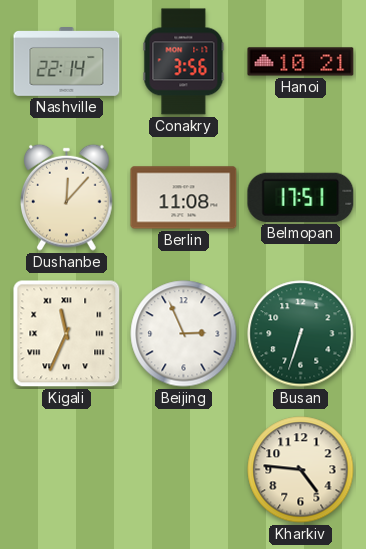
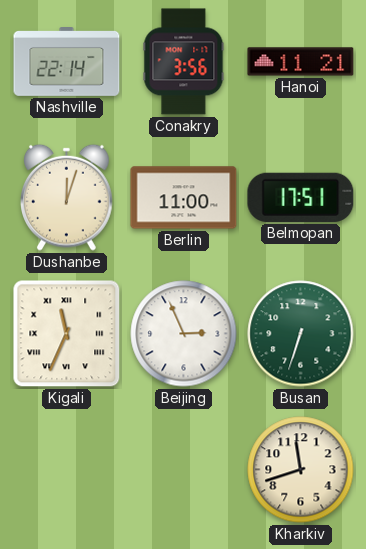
Hanoi: 10:21 -> 11:21 (301, 62)
Dushanbe: 12:07 -> 12:03 (67, 197)
Berlin: 11:08 -> 11:00 (184, 198)
Kharkiv: 4:46 -> 11:42 (301, 470)
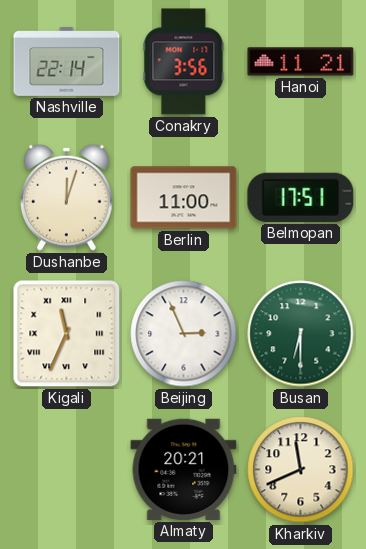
Busan: 6:33 -> 6:30 (301, 334)
Almaty: none -> 20:21 (184, 469)
Kharkiv: 11:42 -> 11:41 (301, 470)
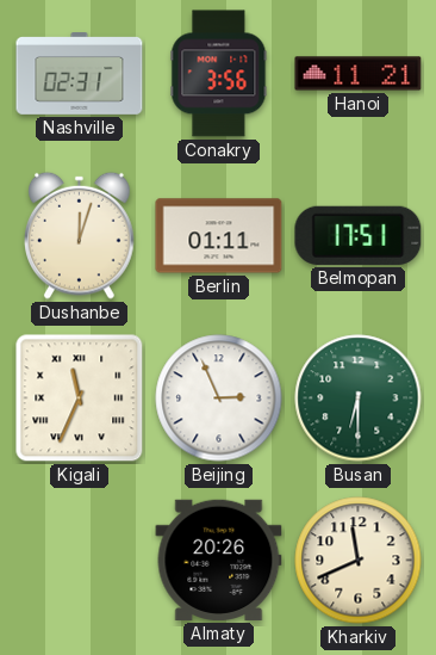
Nashville: 22:14 -> 02:31 (80, 74)
Berlin: 11:00 -> 01:11 (219, 236)
Almaty: 20:21 -> 20:26 (219, 560)
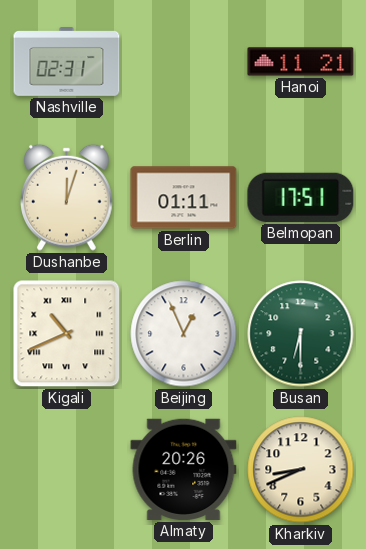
Conakry: 3:56 -> none (219, 74)
Kigali: 11:34 -> 10:41 (67, 334)
Beijing: 2:56 -> 12:56 (184, 334)
Kharkiv: 11:41 -> 8:41 (301, 470)
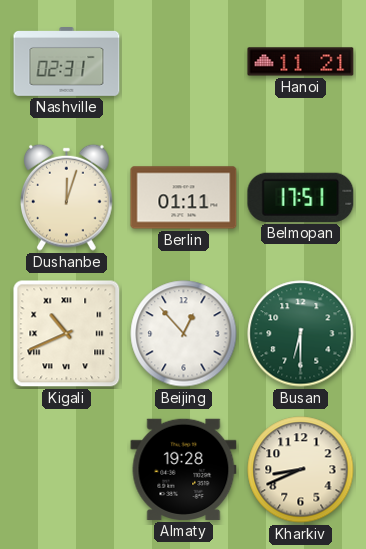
Beijing: 12:56 -> 12:53 (184, 334)
Almaty: 20:26 -> 19:28 (184, 469)
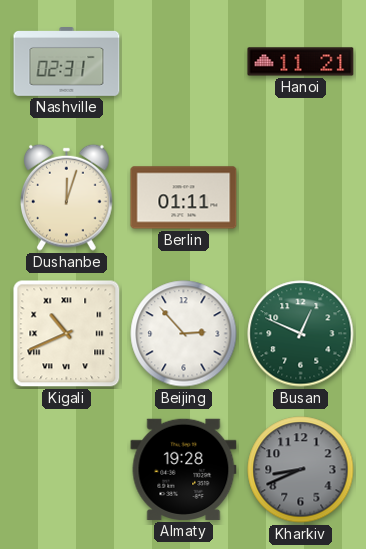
Belmopan: 17:51 -> none (301, 197)
Beijing: 12:53 -> 2:53 (184, 334)
Busan: 6:30 -> 12:49 (301, 334)
Kharkiv dial: cream -> grey (301, 470)
